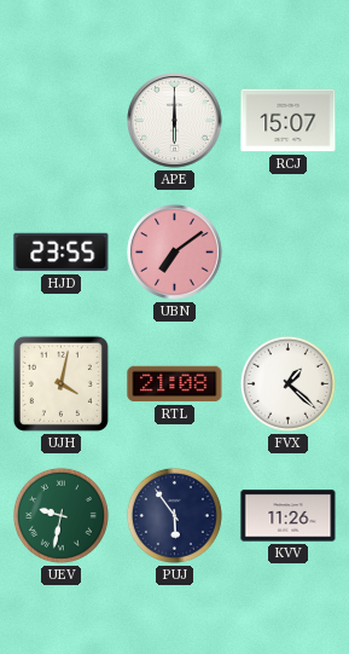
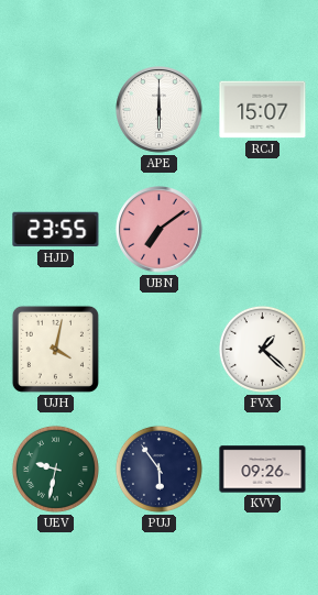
RTL: 21:08 -> none (175, 384)
KVV: 11:26 -> 09:26 (263, 470)
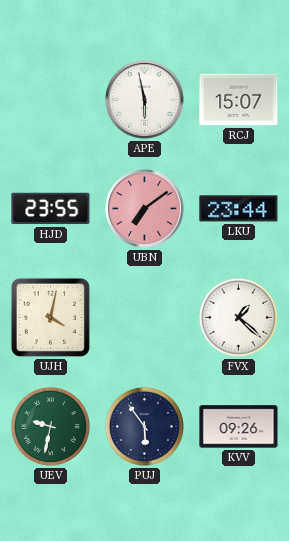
APE: 6:00 -> 5:58 (145, 100)
LKU: none -> 23:44 (239, 209)
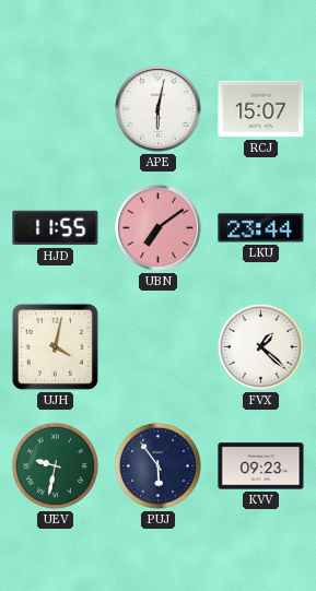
APE: 5:58 -> 6:02 (159, 109)
HJD: 23:55 -> 11:55 (56, 228)
KVV: 09:26 -> 09:23 (261, 466)
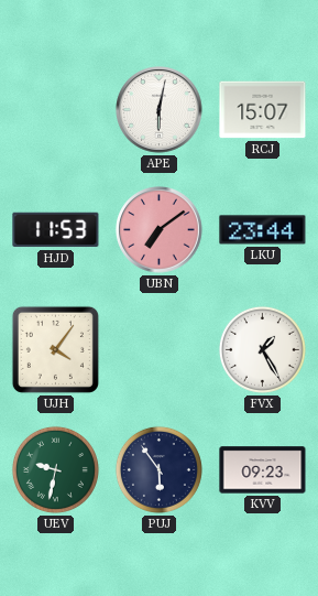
HJD: 11:55 -> 11:53 (56, 230)
UJH: 4:02 -> 4:06 (55, 349)
FVX: 1:22 -> 1:25 (262, 349)
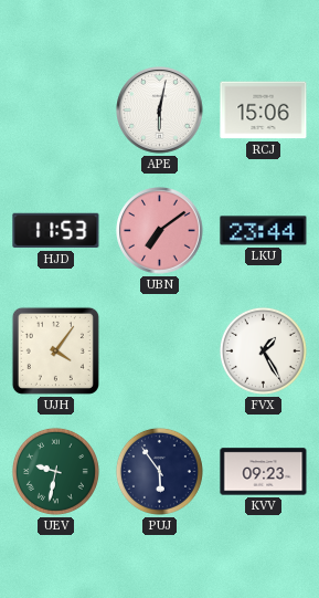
RCJ: 15:07 -> 15:06 (264, 111)
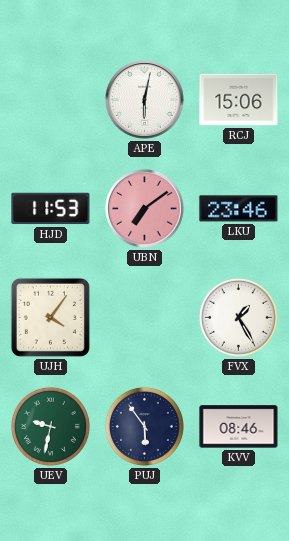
LKU: 23:44 -> 23:46 (239, 209)
KVV: 09:23 -> 08:46 (239, 427)
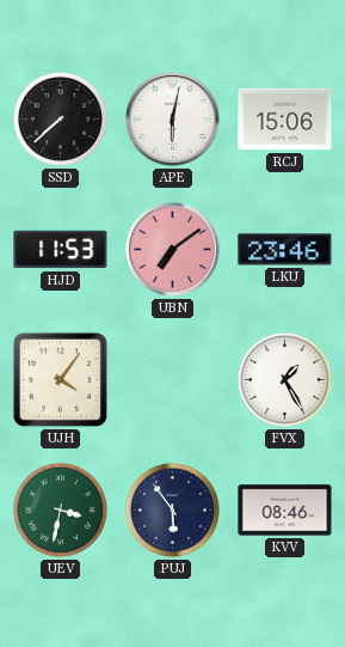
SSD: none -> 7:38 (60, 118)
UEV: 9:32 -> 3:32 (60, 509)
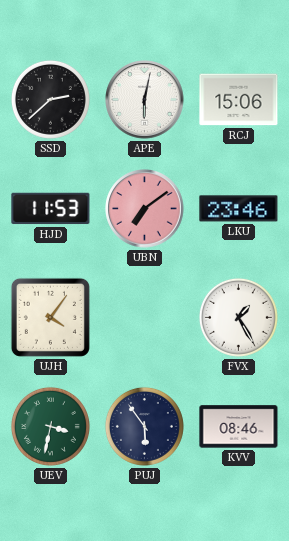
SSD: 7:38 -> 2:38 (50, 99)
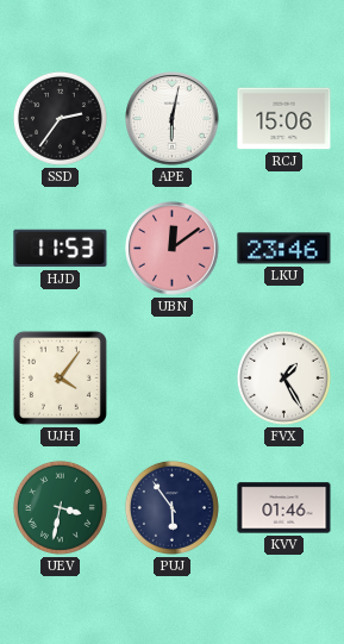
SSD: 2:38 -> 2:36 (60, 118)
UBN: 7:09 -> 12:09 (173, 249)
KVV: 08:46 -> 01:46 (284, 508)
